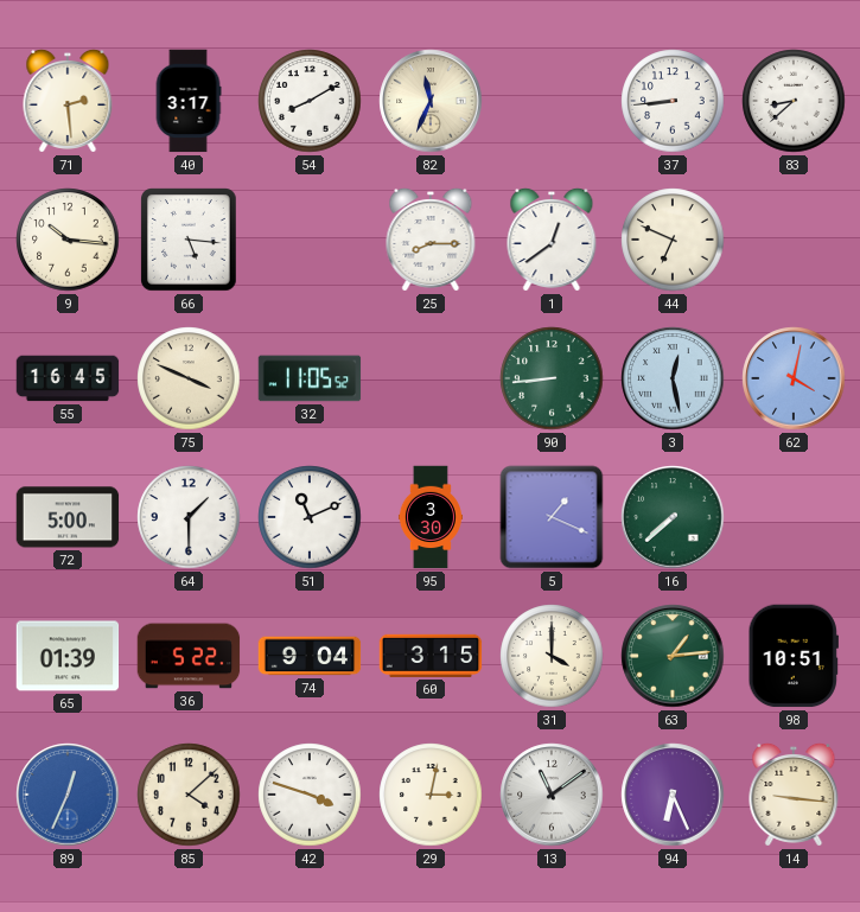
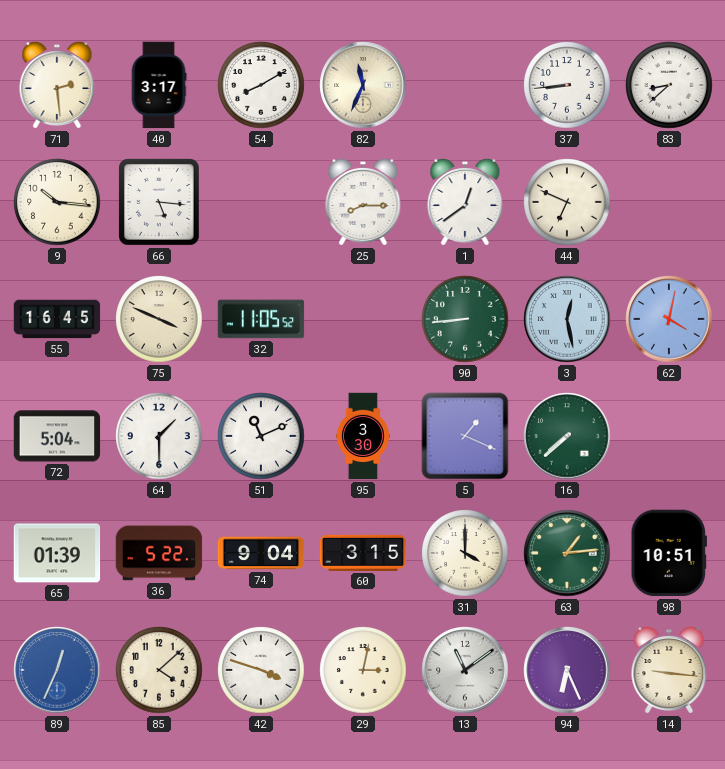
72: 5:00 -> 5:04 (57, 436)
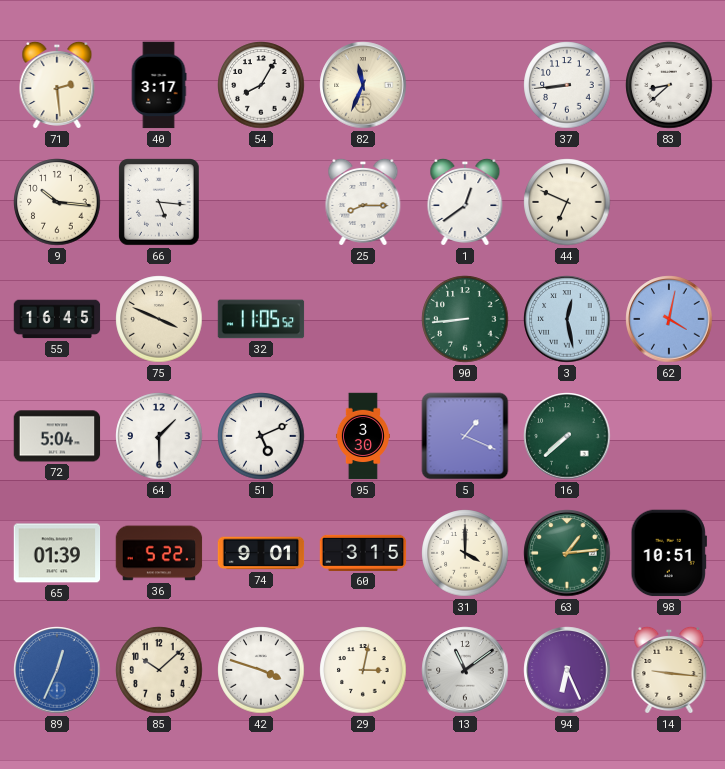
54: 8:10 -> 8:05 (261, 85)
51: 11:11 -> 5:11 (261, 436)
74: 9:04 -> 9:01 (261, 553)
85: 4:08 -> 10:08 (159, 670)
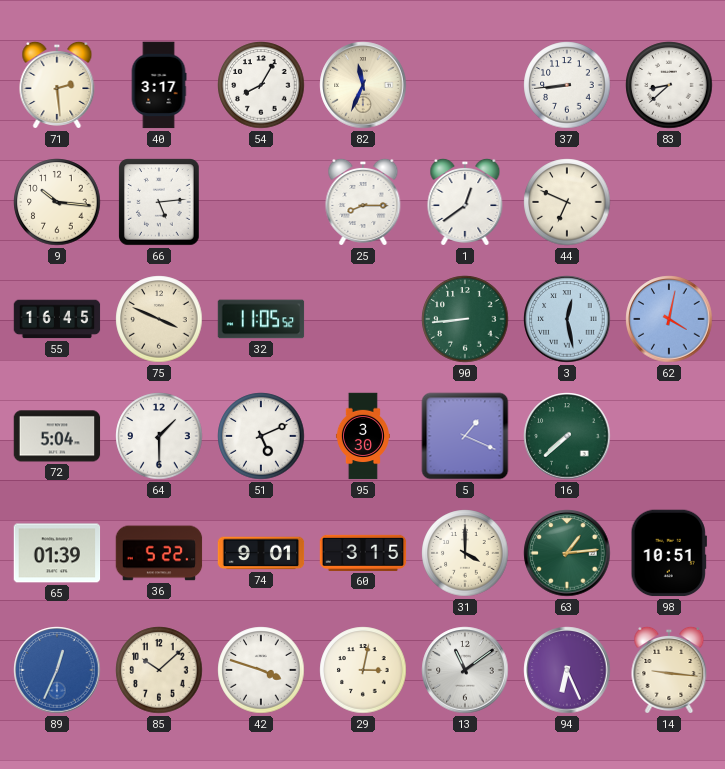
66: 5:16 -> 5:14 (160, 202)
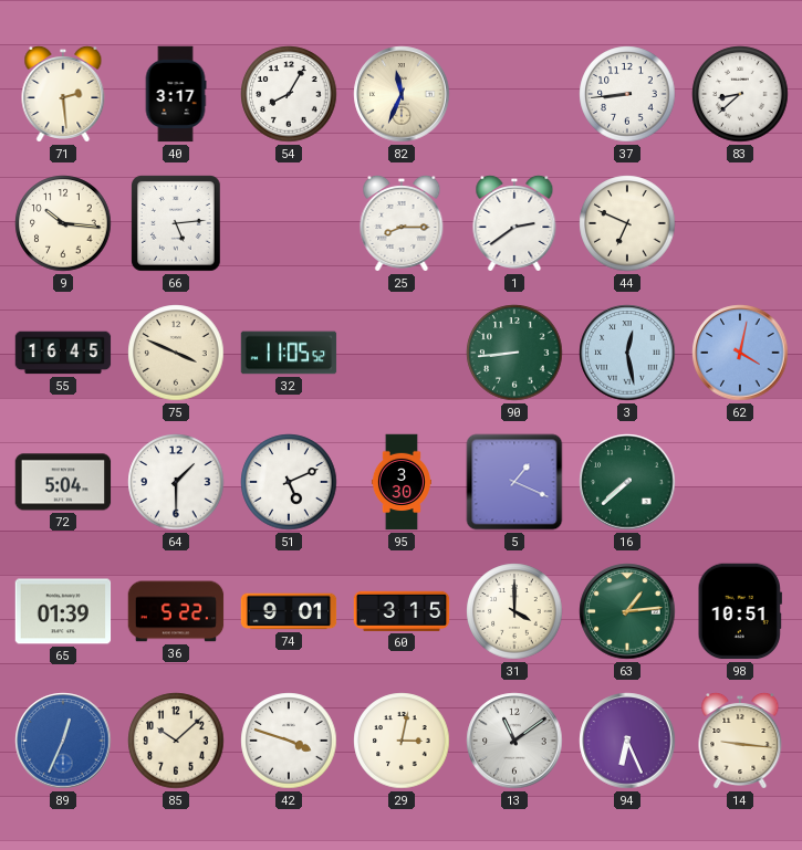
1: 12:39 -> 2:39 (514, 223)
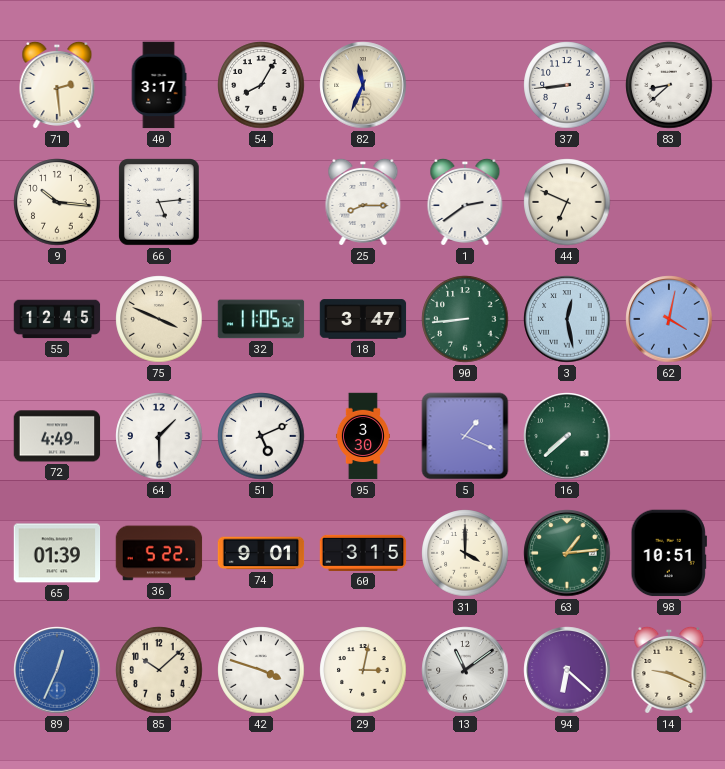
55: 16:45 -> 12:45 (57, 319)
18: none -> 3:47 (363, 319)
72: 5:04 -> 4:49 (57, 436)
94: 6:26 -> 6:22 (567, 670)
14: 9:16 -> 9:19 (669, 670)
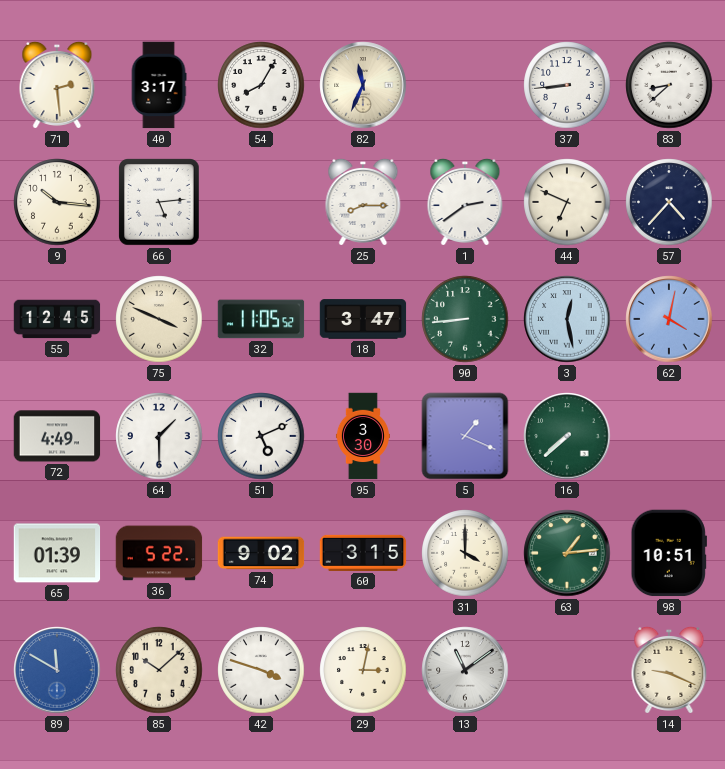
57: none -> 4:37 (669, 202)
74: 9:01 -> 9:02 (261, 553)
89: 12:34 -> 11:50 (57, 670)
94: 6:22 -> none (567, 670)
